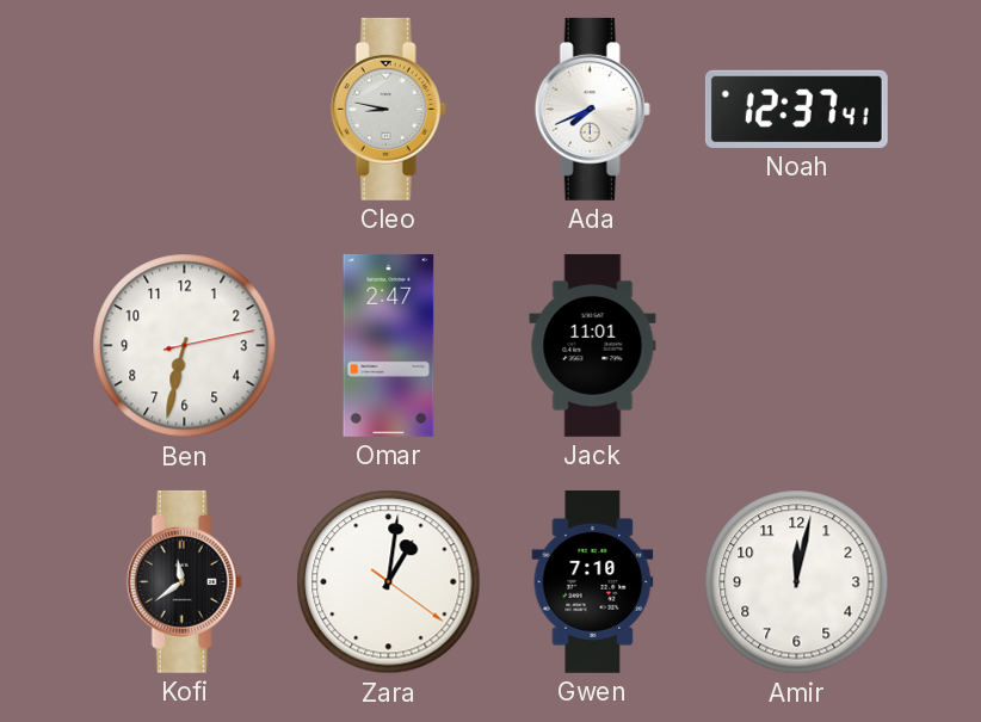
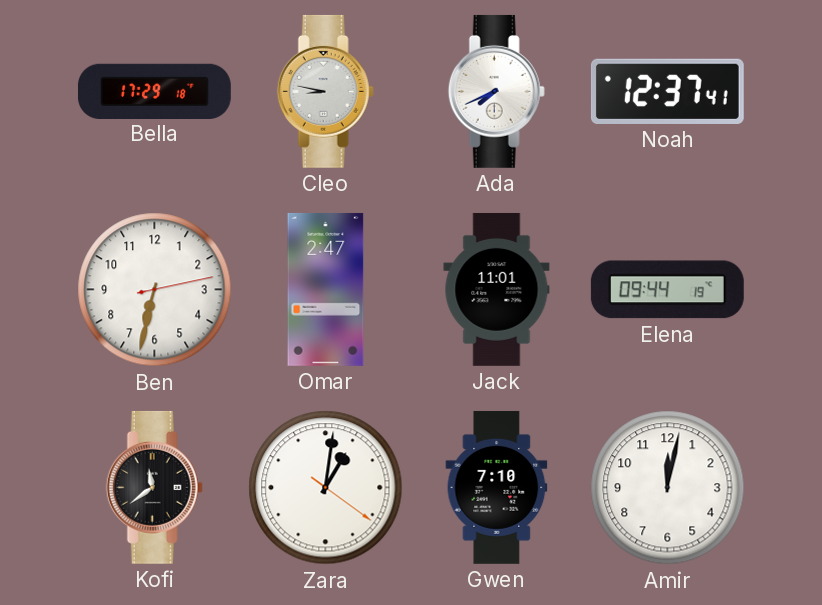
Bella: none -> 17:29 (154, 91)
Elena: none -> 09:44 (667, 290)
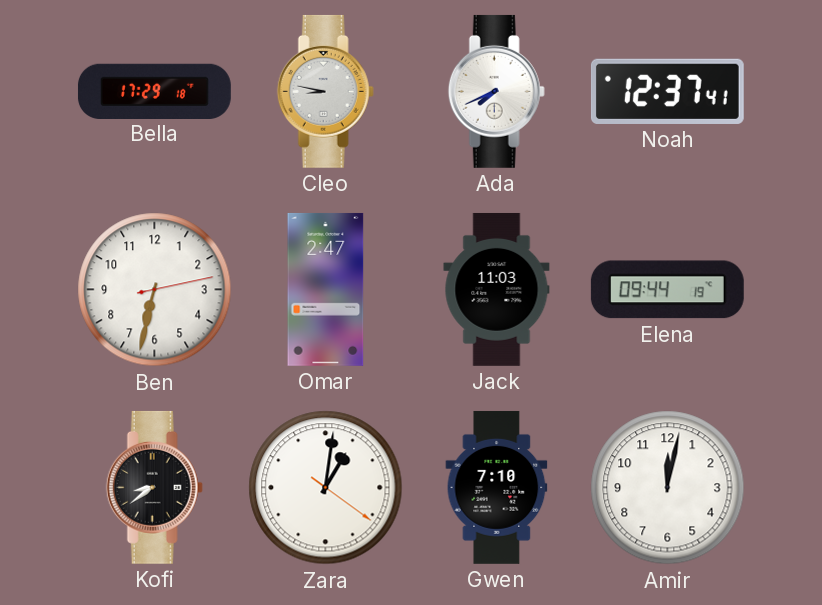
Jack: 11:01 -> 11:03 (497, 289)
Kofi: 11:39 -> 8:39 (154, 487)
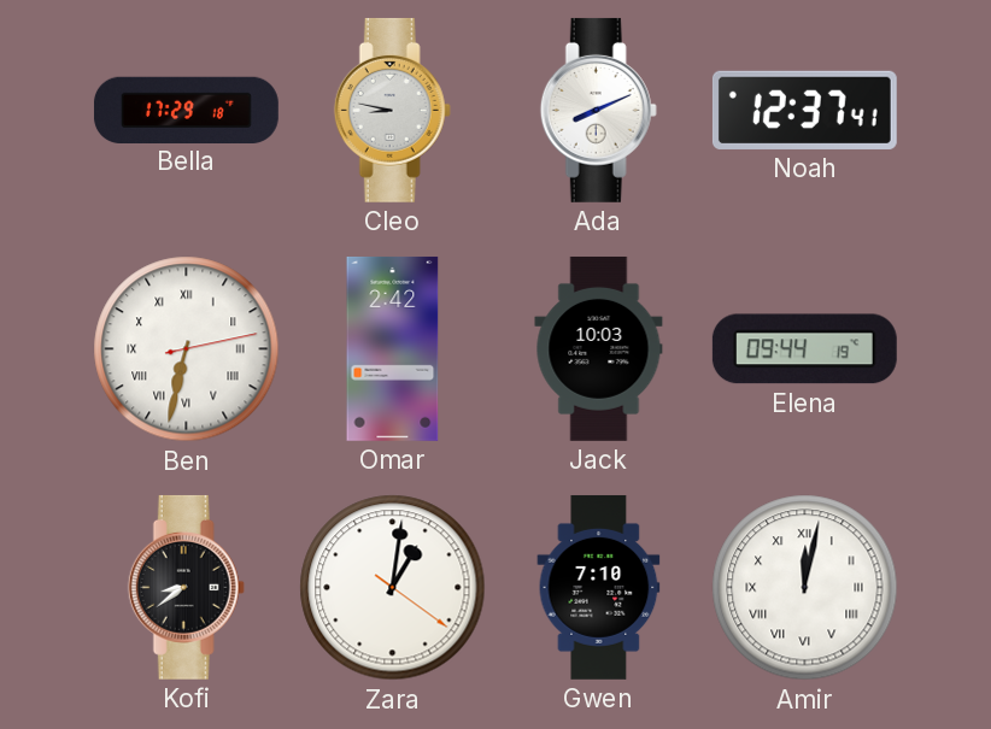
Ada: 7:41 -> 8:11 (598, 110)
Ben numerals: Arabic -> Roman (187, 349)
Omar: 2:47 -> 2:42 (393, 348)
Jack: 11:03 -> 10:03 (599, 348)
Amir numerals: Arabic -> Roman (805, 588)
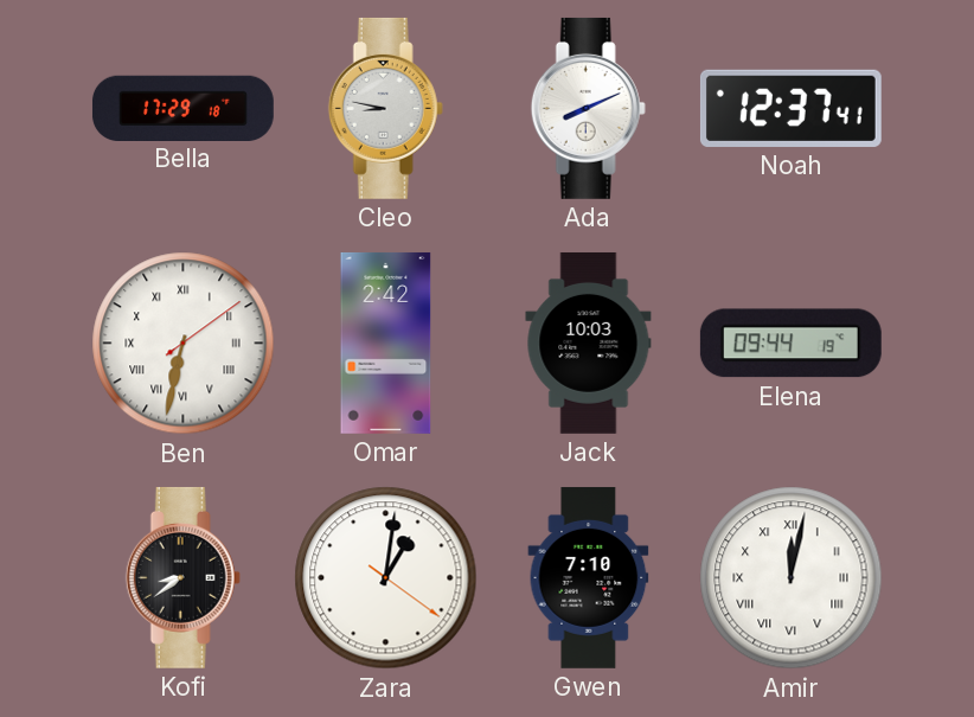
Ben: 6:32:13 -> 6:32:09 (184, 344)
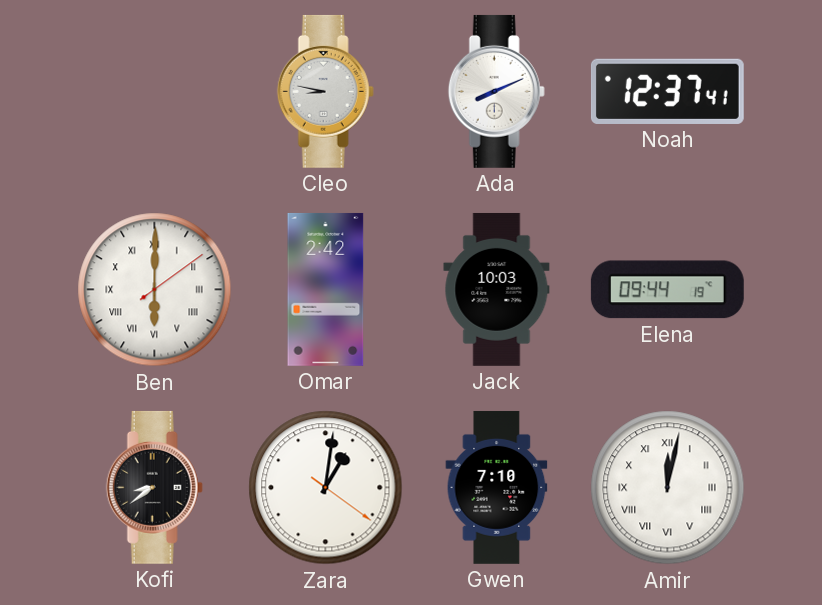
Bella: 17:29 -> none (182, 108)
Ben: 6:32 -> 6:00 (155, 290)
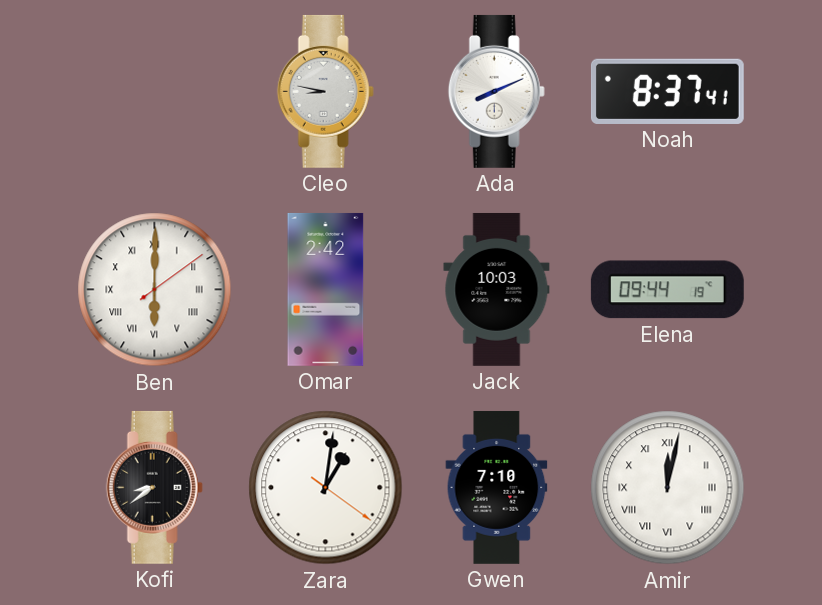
Noah: 12:37 -> 8:37 (667, 91)
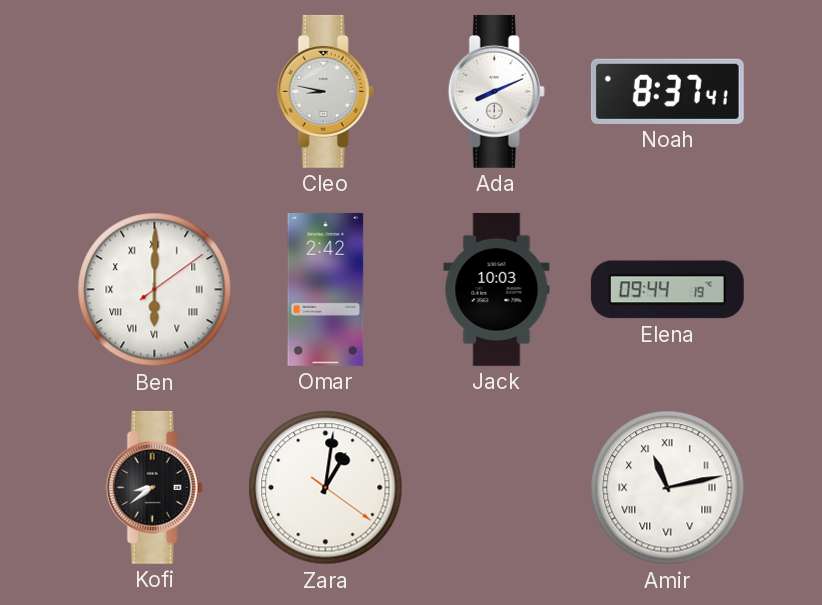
Gwen: 7:10 -> none (497, 487)
Amir: 12:02 -> 11:13 (668, 488)
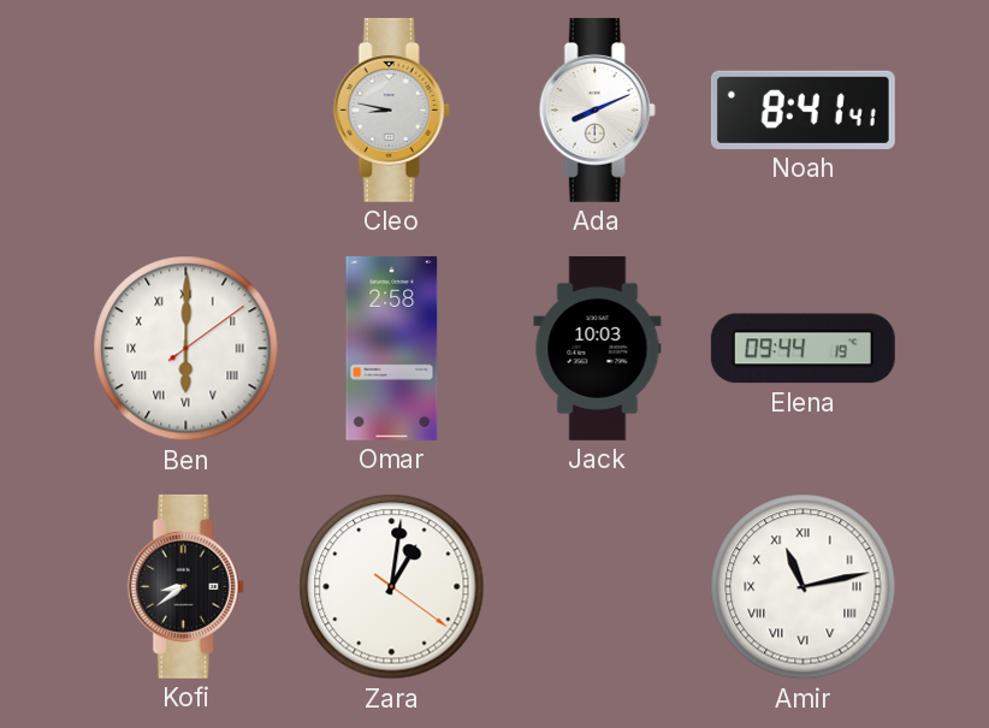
Noah: 8:37 -> 8:41 (803, 110)
Omar: 2:42 -> 2:58 (392, 348)
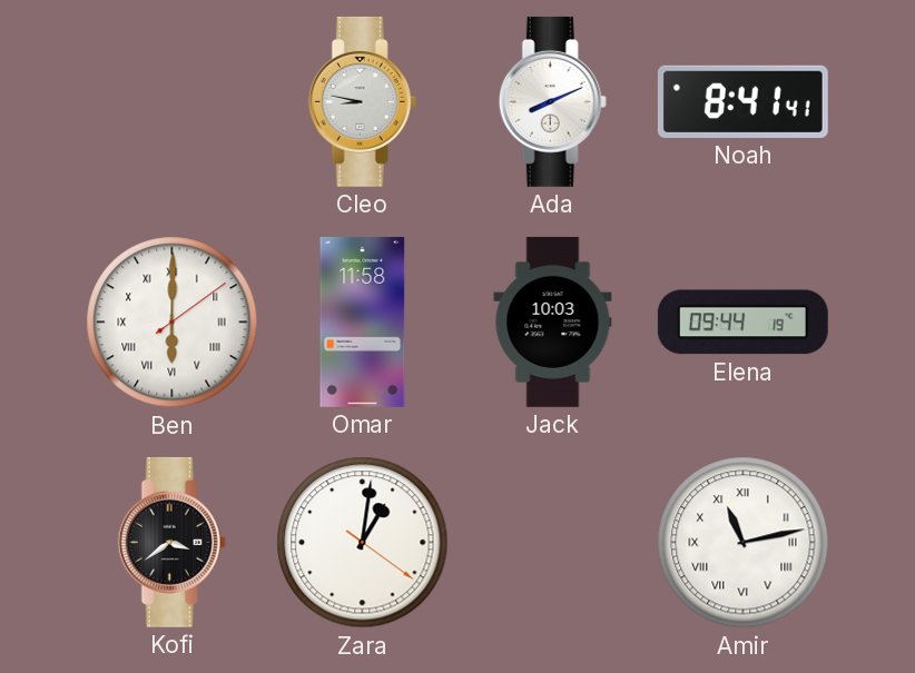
Omar: 2:58 -> 11:58 (363, 321)
Kofi: 8:39 -> 3:39 (171, 542)
